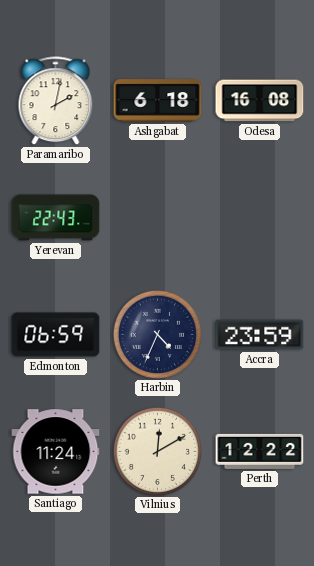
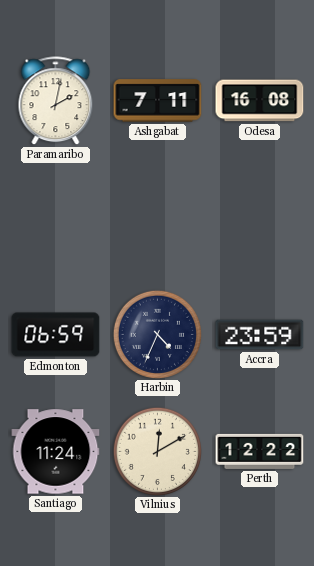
Ashgabat: 6:18 -> 7:11 (158, 101)
Yerevan: 22:43 -> none (56, 218)
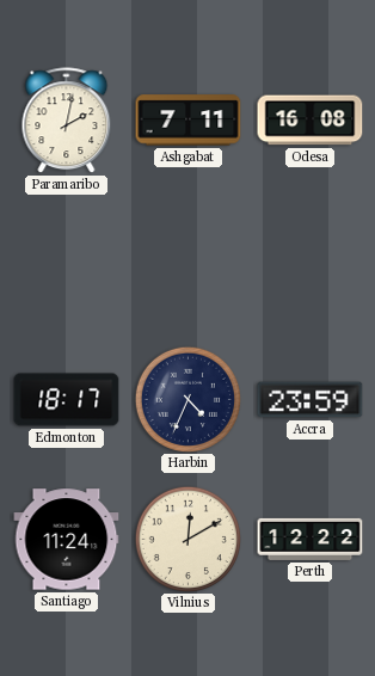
Edmonton: 06:59 -> 18:17 (67, 400)
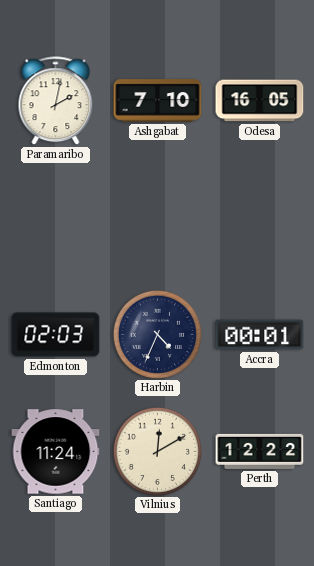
Ashgabat: 7:11 -> 7:10 (158, 101)
Odesa: 16:08 -> 16:05 (260, 101)
Edmonton: 18:17 -> 02:03 (56, 335)
Accra: 23:59 -> 00:01 (260, 335)
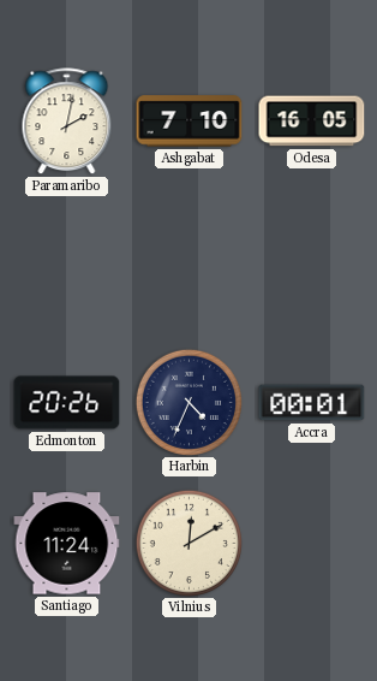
Edmonton: 02:03 -> 20:26 (67, 403)
Perth: 12:22 -> none (260, 451)
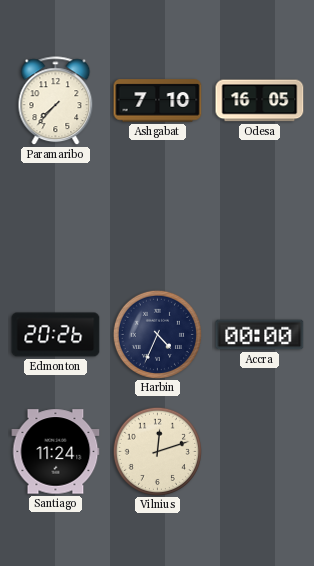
Paramaribo: 2:02 -> 7:37 (56, 101)
Accra: 00:01 -> 00:00 (260, 335)
Vilnius: 12:10 -> 12:12 (157, 451)
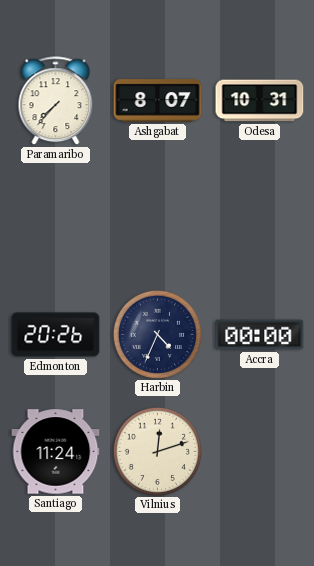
Ashgabat: 7:10 -> 8:07 (158, 101)
Odesa: 16:05 -> 10:31 (260, 101)
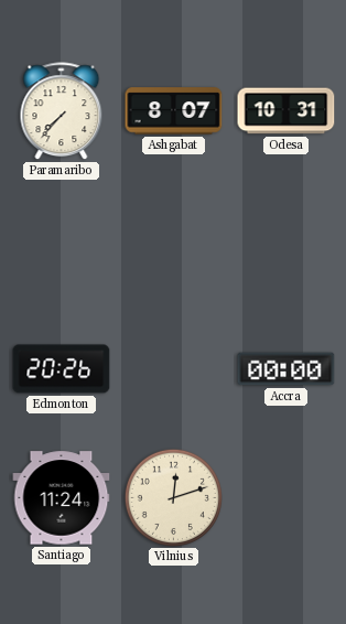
Harbin: 4:34 -> none (157, 334)
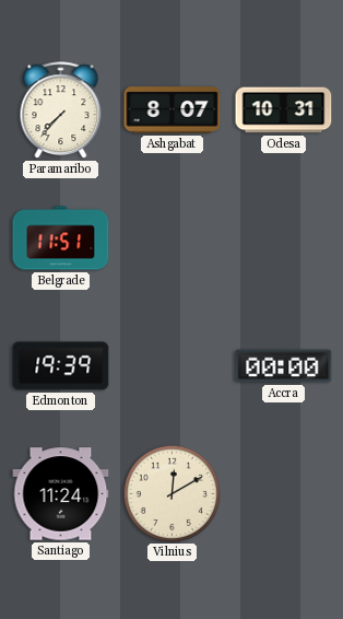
Belgrade: none -> 11:51 (61, 238)
Edmonton: 20:26 -> 19:39 (61, 366)
Vilnius: 12:12 -> 12:10 (171, 493)
